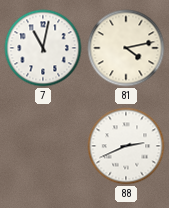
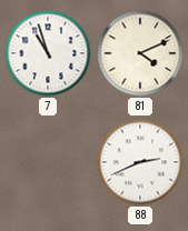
7: 11:02 -> 10:57 (48, 53)
81: 4:13 -> 4:11 (140, 53)
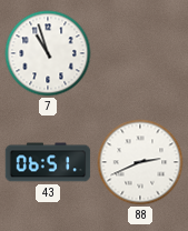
81: 4:11 -> none (140, 53)
43: none -> 06:51 (48, 162)
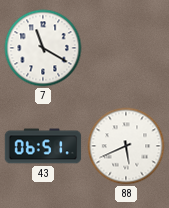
7: 10:57 -> 11:20 (43, 48)
88: 2:41 -> 5:41 (126, 146)
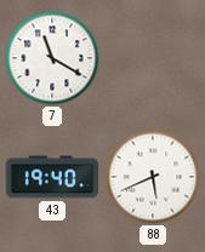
43: 06:51 -> 19:40 (52, 177)
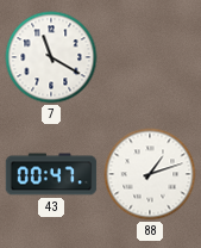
43: 19:40 -> 00:47 (51, 174)
88: 5:41 -> 1:12 (150, 174)
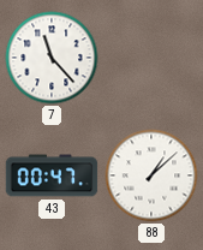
7: 11:20 -> 11:23 (52, 58)
88: 1:12 -> 1:08 (151, 175)
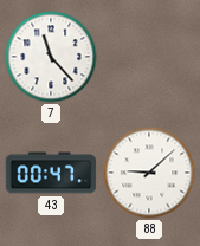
88: 1:08 -> 9:08 (149, 173)
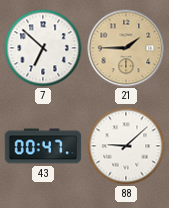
7: 11:23 -> 6:52 (43, 48)
21: none -> 1:45 (126, 48)
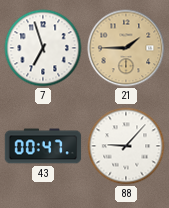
7: 6:52 -> 6:57 (43, 48)
88: 9:08 -> 9:07 (126, 146)
